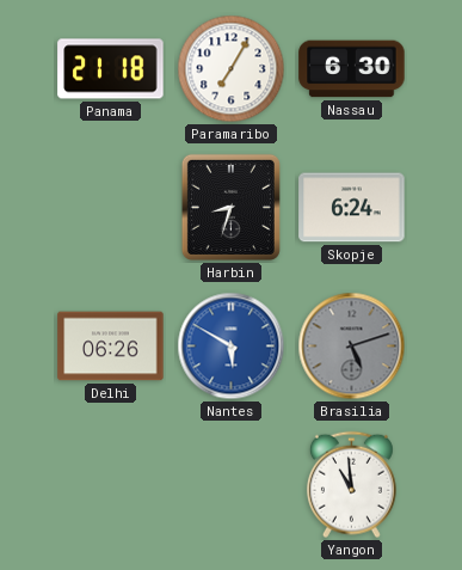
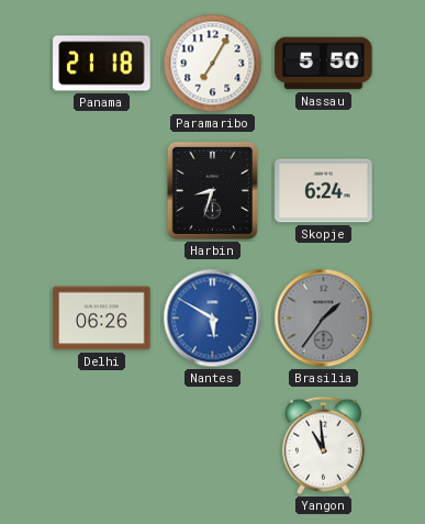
Nassau: 6:30 -> 5:50 (324, 64)
Brasilia: 5:12 -> 1:36 (324, 319)
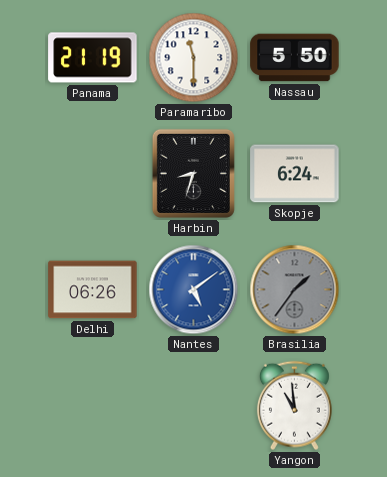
Panama: 21:18 -> 21:19 (93, 58)
Paramaribo: 7:05 -> 11:30 (194, 58)
Nantes: 5:50 -> 5:09 (194, 290)
